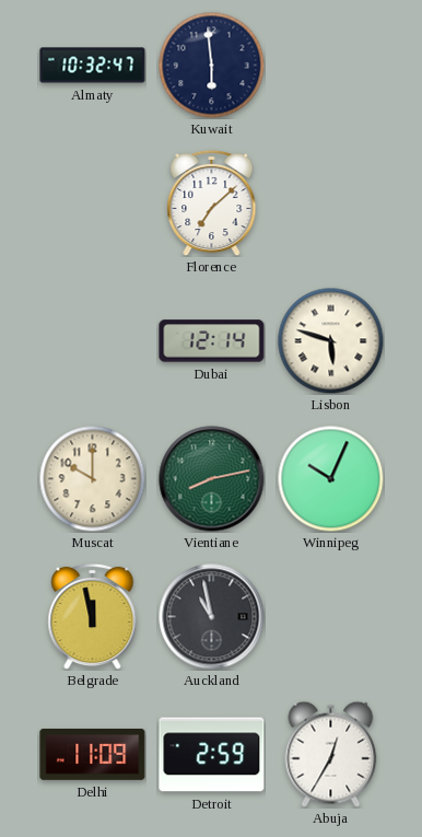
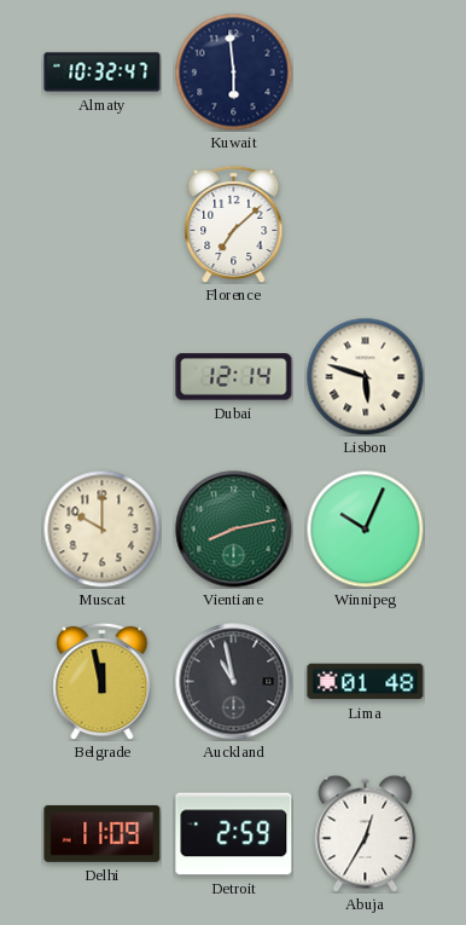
Lima: none -> 01:48 (366, 682)
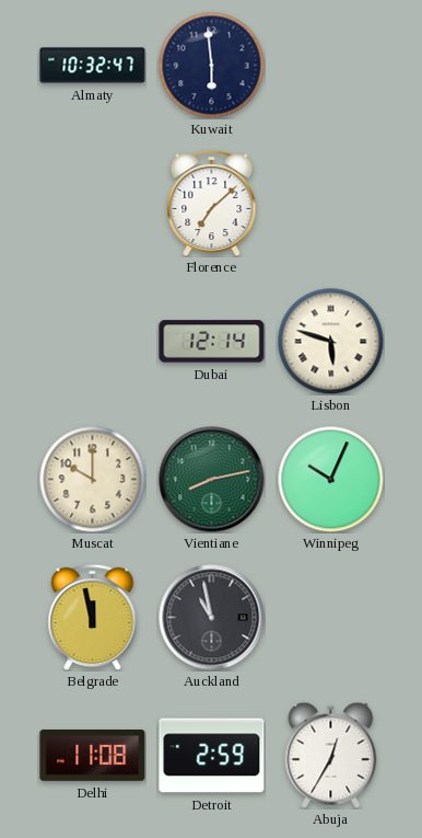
Lima: 01:48 -> none (366, 682)
Delhi: 11:09 -> 11:08 (93, 755)
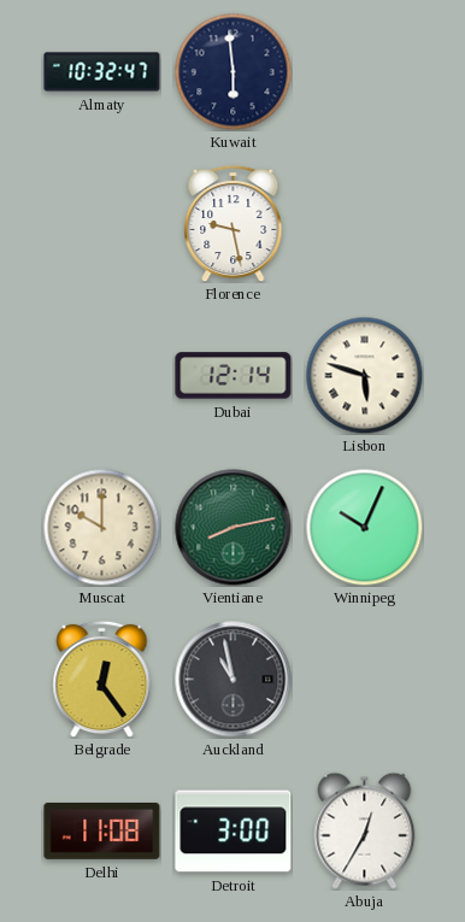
Florence: 7:08 -> 9:28 (234, 223)
Belgrade: 11:58 -> 12:24 (102, 679)
Detroit: 2:59 -> 3:00 (234, 832)
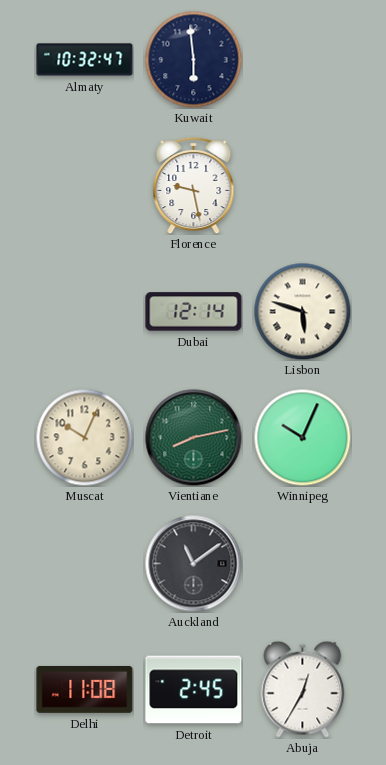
Muscat: 10:00 -> 10:04 (84, 437)
Belgrade: 12:24 -> none (102, 679)
Auckland: 10:58 -> 11:09 (194, 564)
Detroit: 3:00 -> 2:45 (194, 690)
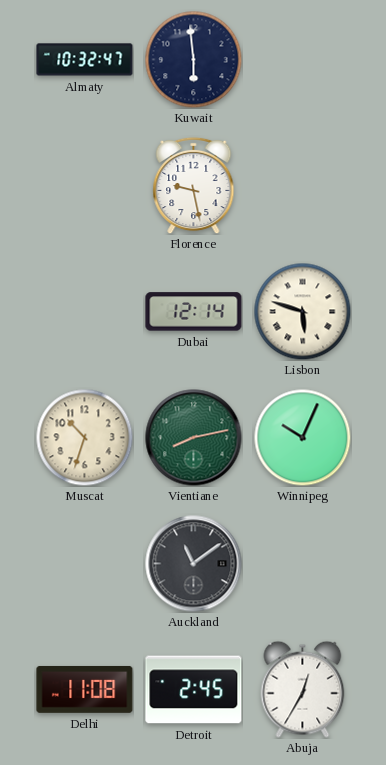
Muscat: 10:04 -> 10:33 (84, 437)
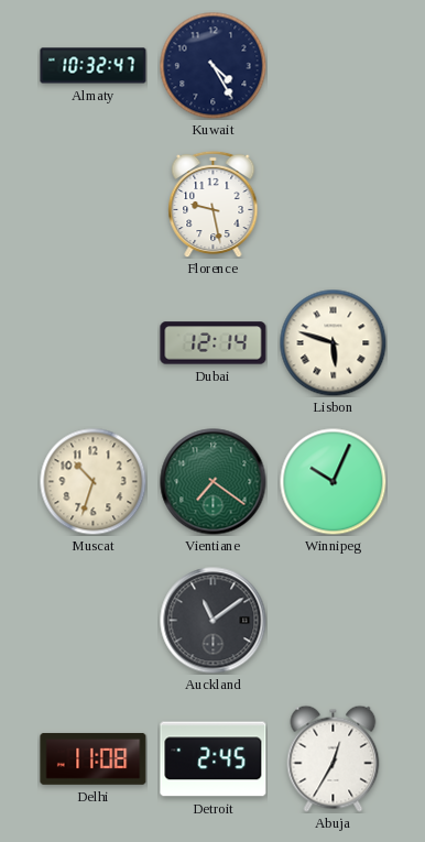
Kuwait: 5:59 -> 4:25 (212, 65)
Vientiane: 8:13 -> 7:21 (214, 482)
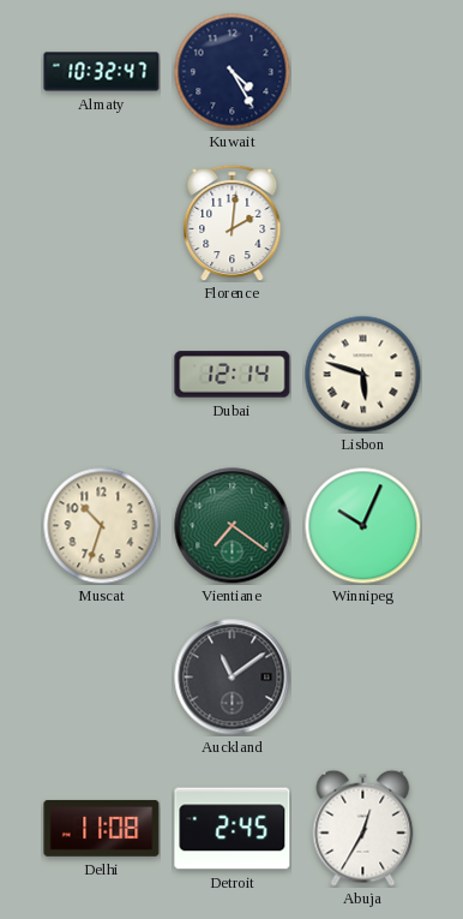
Florence: 9:28 -> 2:01 (233, 222)
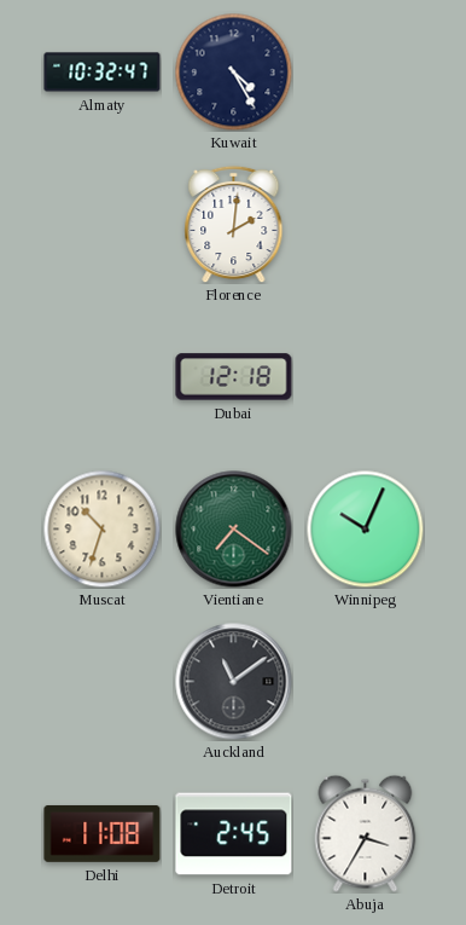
Dubai: 12:14 -> 12:18 (234, 377)
Lisbon: 5:48 -> none (362, 374)
Abuja: 12:35 -> 3:35 (366, 833)
